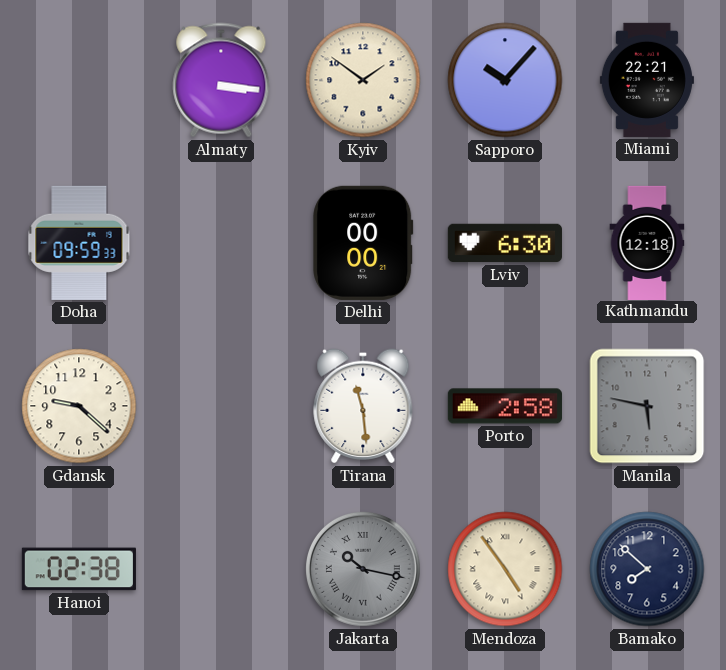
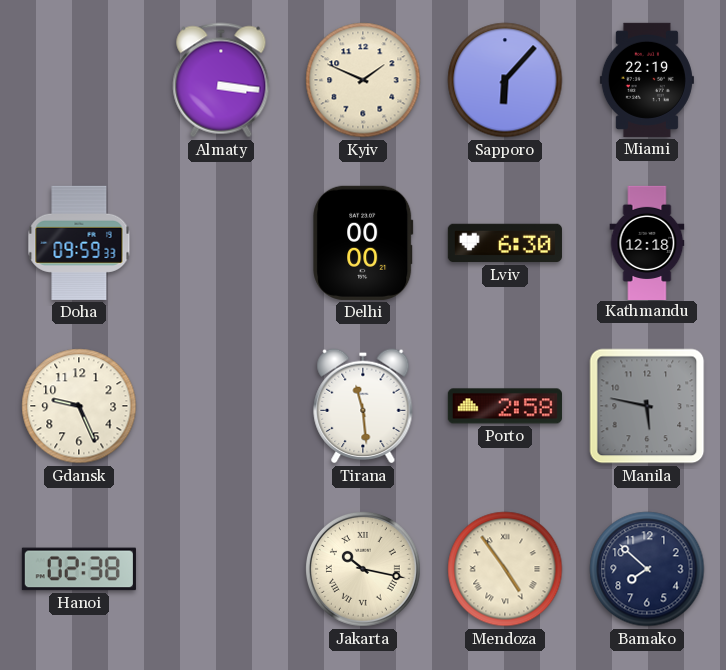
Kyiv: 1:51 -> 1:49 (363, 80)
Sapporo: 10:07 -> 6:07 (505, 80)
Miami: 22:21 -> 22:19 (647, 80)
Gdansk: 9:22 -> 9:26 (79, 406)
Jakarta dial: grey -> cream (363, 569)
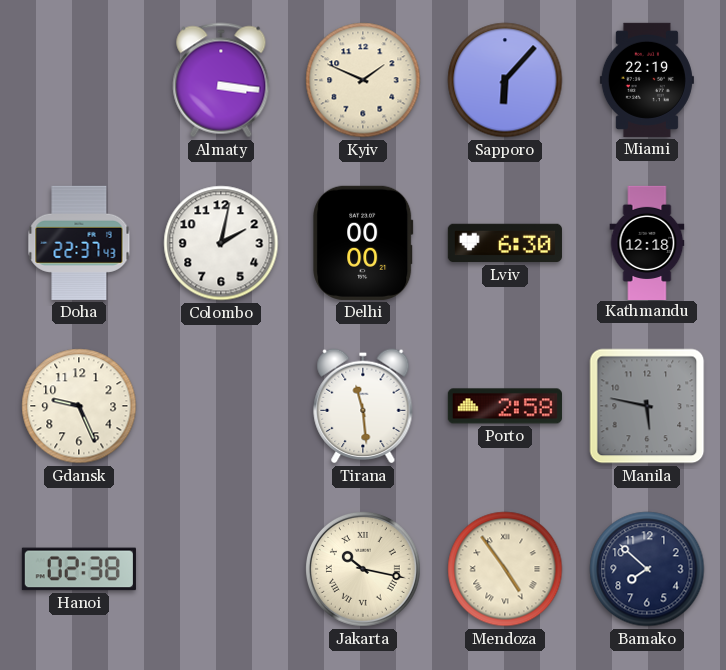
Doha: 09:59 -> 22:37 (79, 243)
Colombo: none -> 2:02 (221, 243)
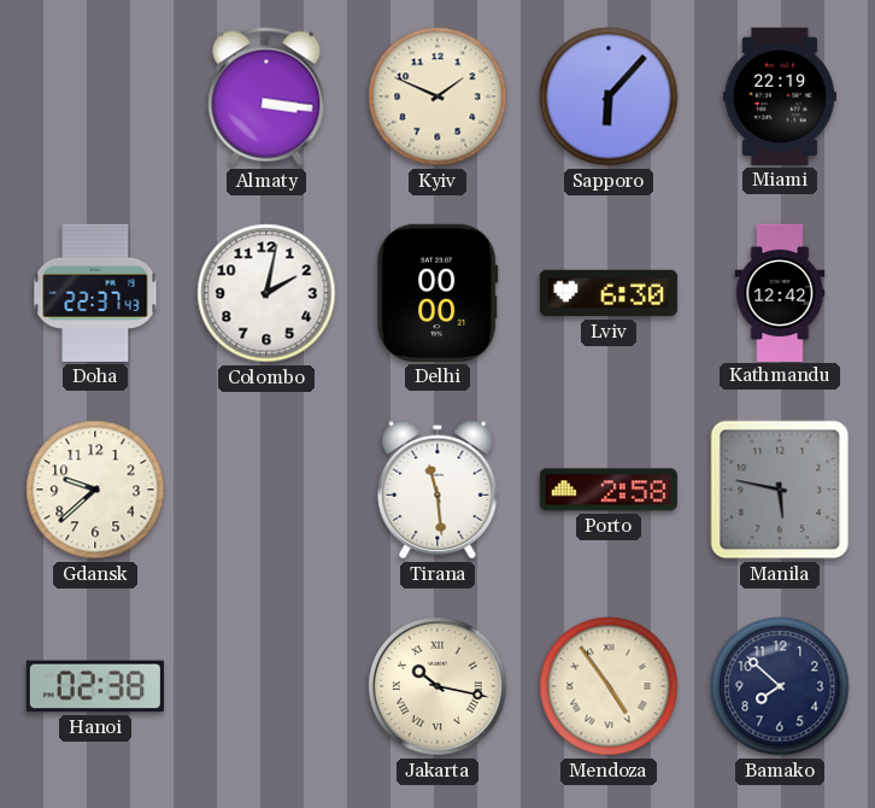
Kathmandu: 12:18 -> 12:42 (780, 292)
Gdansk: 9:26 -> 9:38 (95, 490)
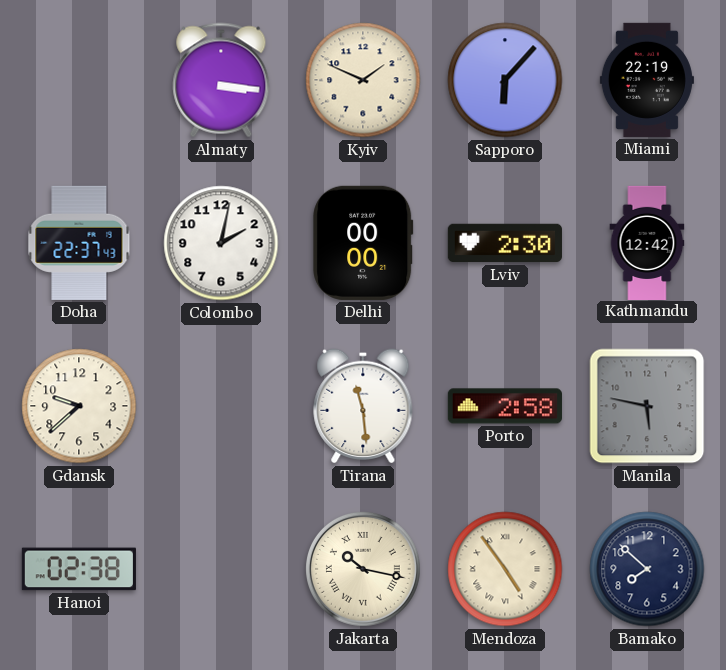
Lviv: 6:30 -> 2:30 (505, 243)
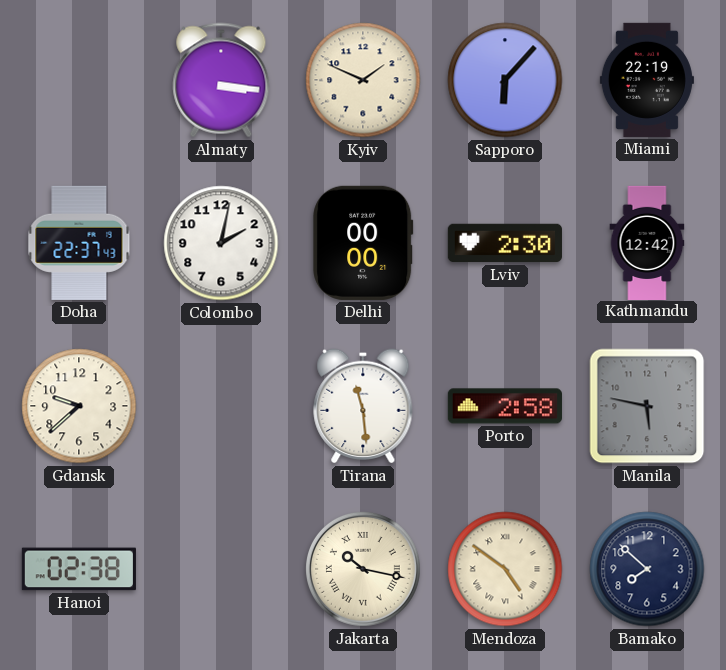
Mendoza: 4:54 -> 4:51 (505, 569)
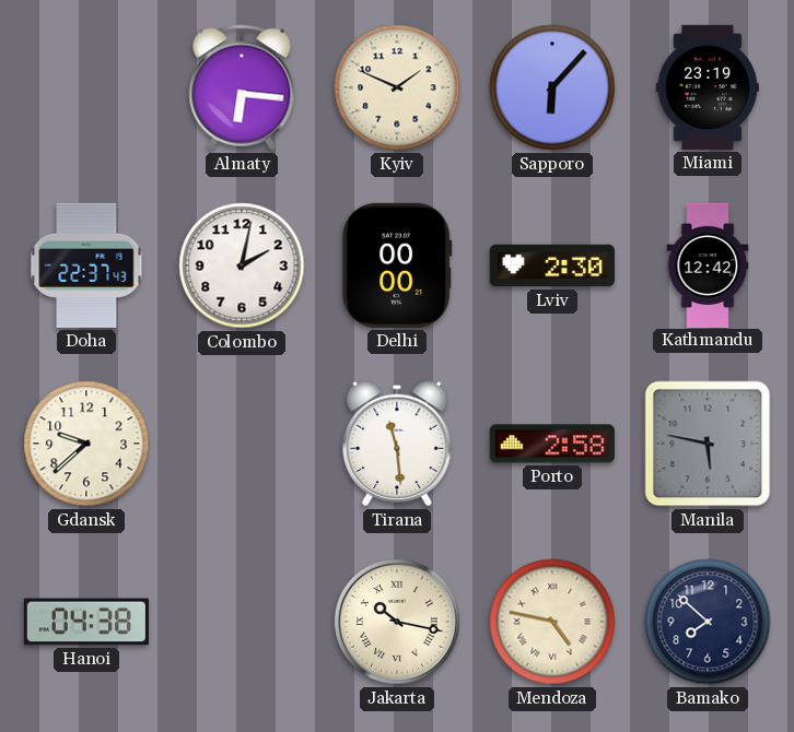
Almaty: 3:16 -> 6:16 (242, 87)
Miami: 22:19 -> 23:19 (708, 87)
Hanoi: 02:38 -> 04:38 (86, 622)
Mendoza: 4:51 -> 4:47 (552, 622)
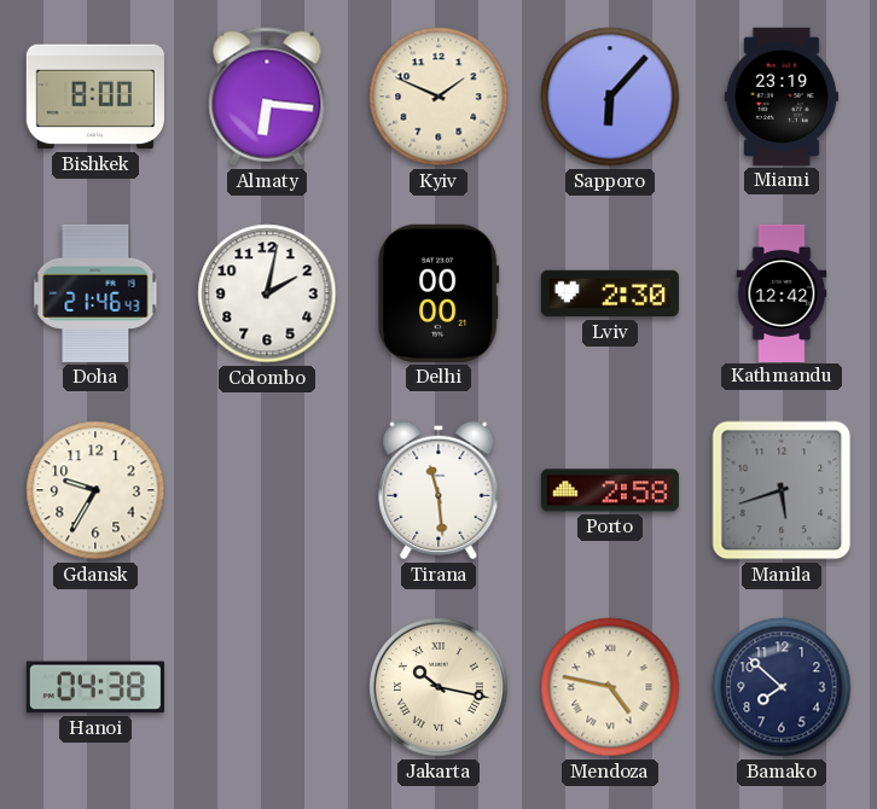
Bishkek: none -> 8:00 (95, 97)
Doha: 22:37 -> 21:46 (95, 293)
Gdansk: 9:38 -> 9:35 (95, 490)
Manila: 5:47 -> 5:42 (782, 490)
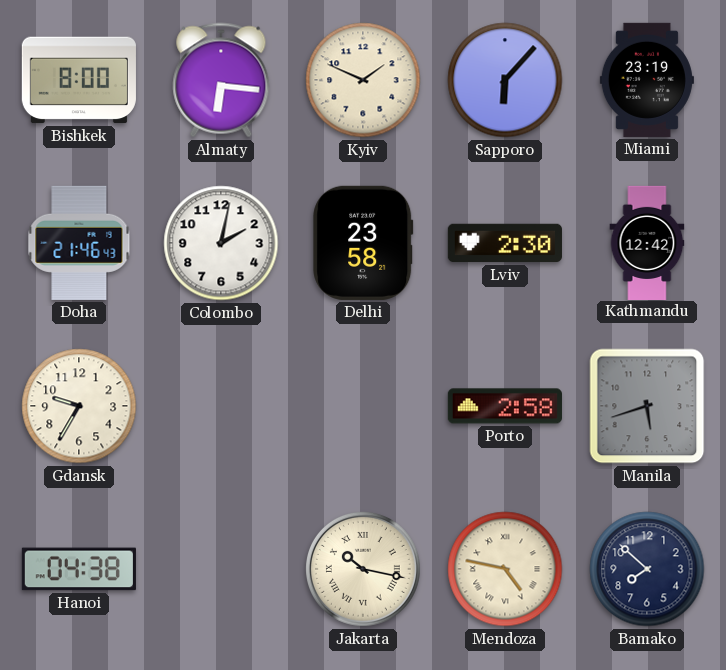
Delhi: 00:00 -> 23:58 (363, 243)
Tirana: 11:29 -> none (438, 490)
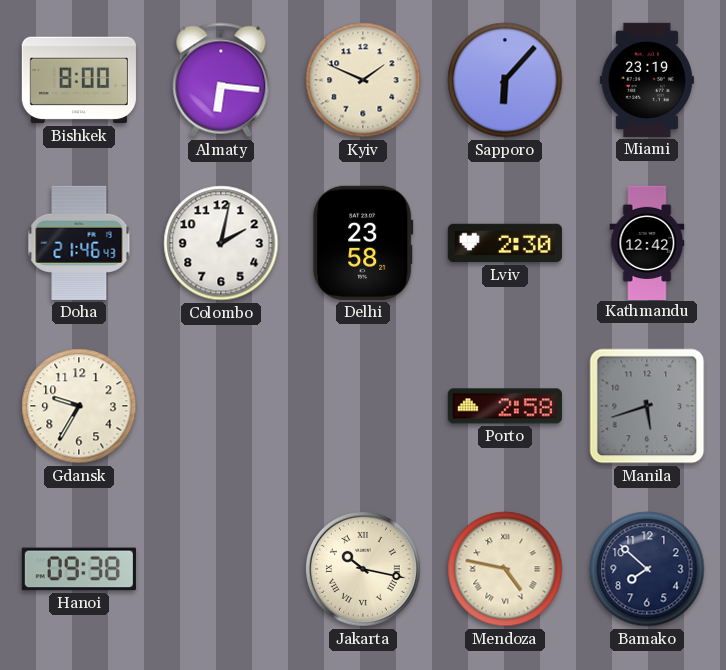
Hanoi: 04:38 -> 09:38 (79, 569)
